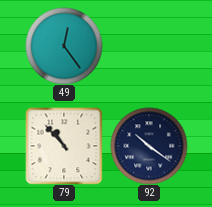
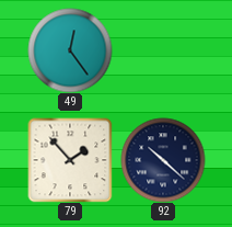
79: 10:53 -> 1:53 (70, 160)
92: 10:21 -> 10:22 (163, 160)
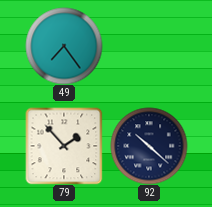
49: 12:24 -> 7:24 (64, 46)
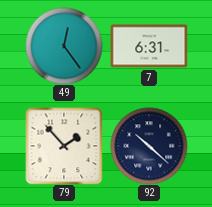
49: 7:24 -> 12:24 (64, 46)
7: none -> 6:31 (149, 46)
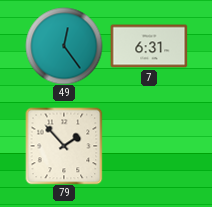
92: 10:22 -> none (149, 146)
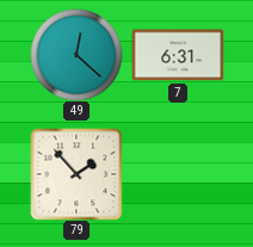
49: 12:24 -> 12:22 (76, 55)
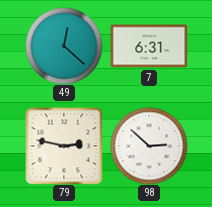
79: 1:53 -> 2:47 (64, 146)
98: none -> 2:52 (149, 146)
